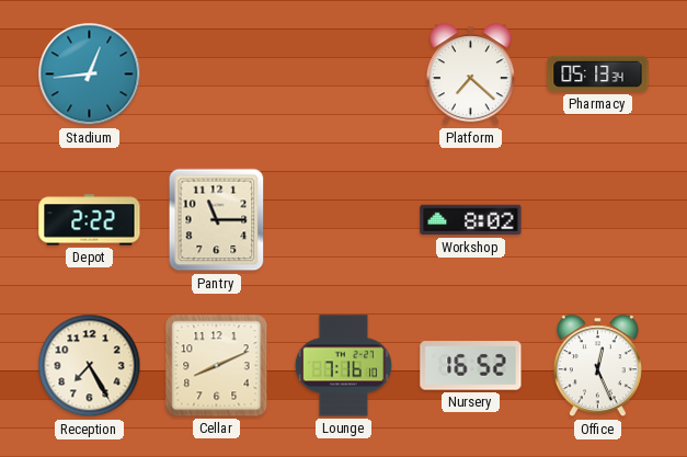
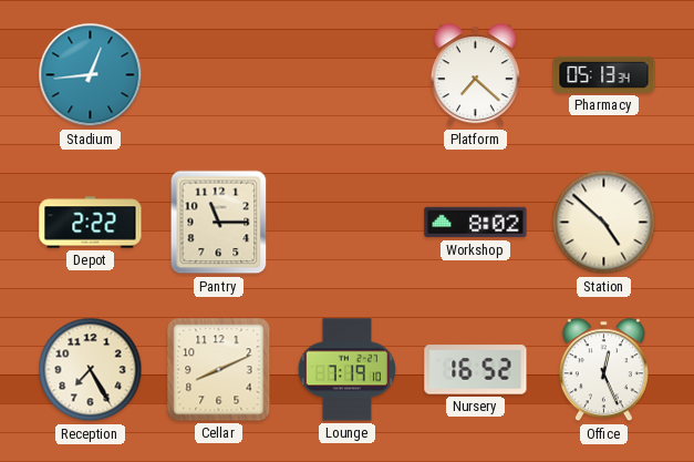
Station: none -> 4:52 (604, 223)
Lounge: 7:16 -> 7:19 (346, 370)
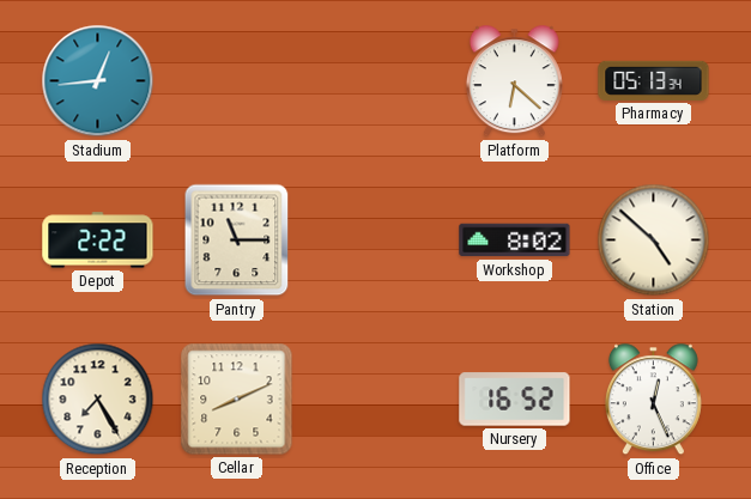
Platform: 7:22 -> 6:22 (514, 81)
Lounge: 7:19 -> none (346, 370)
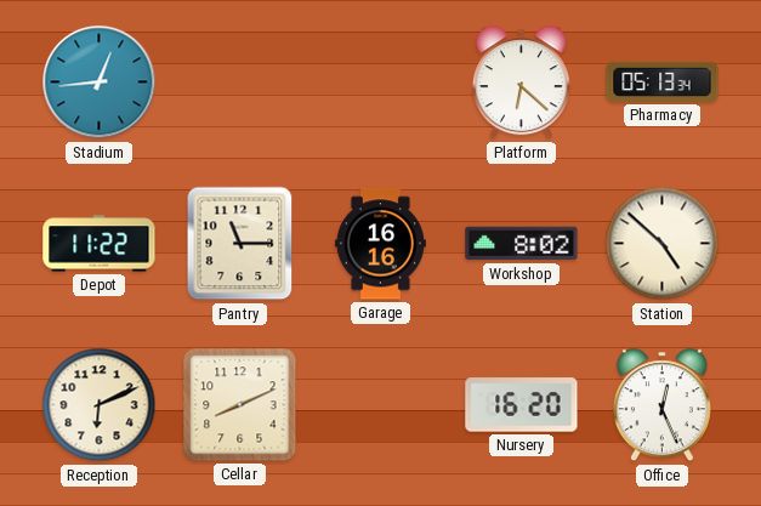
Depot: 2:22 -> 11:22 (100, 244)
Garage: none -> 16:16 (380, 244)
Reception: 7:25 -> 6:11 (100, 405)
Nursery: 16:52 -> 16:20 (522, 405)
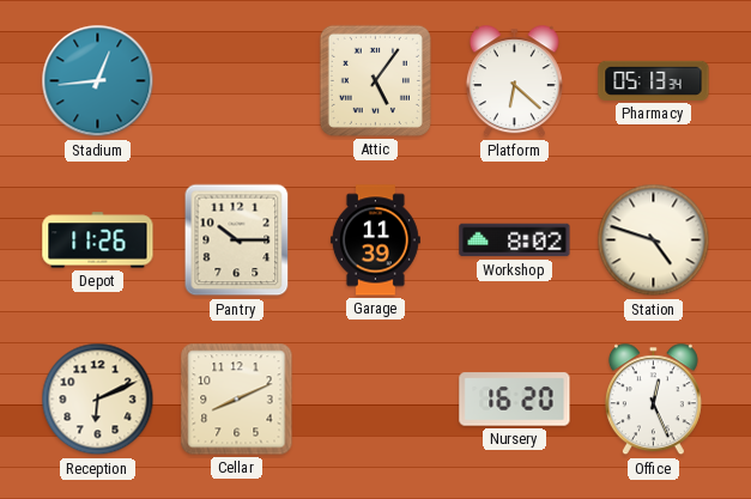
Attic: none -> 5:06 (375, 80)
Depot: 11:22 -> 11:26 (98, 241)
Pantry: 11:15 -> 10:15 (237, 241)
Garage: 16:16 -> 11:39 (375, 241)
Station: 4:52 -> 4:48 (654, 241)
